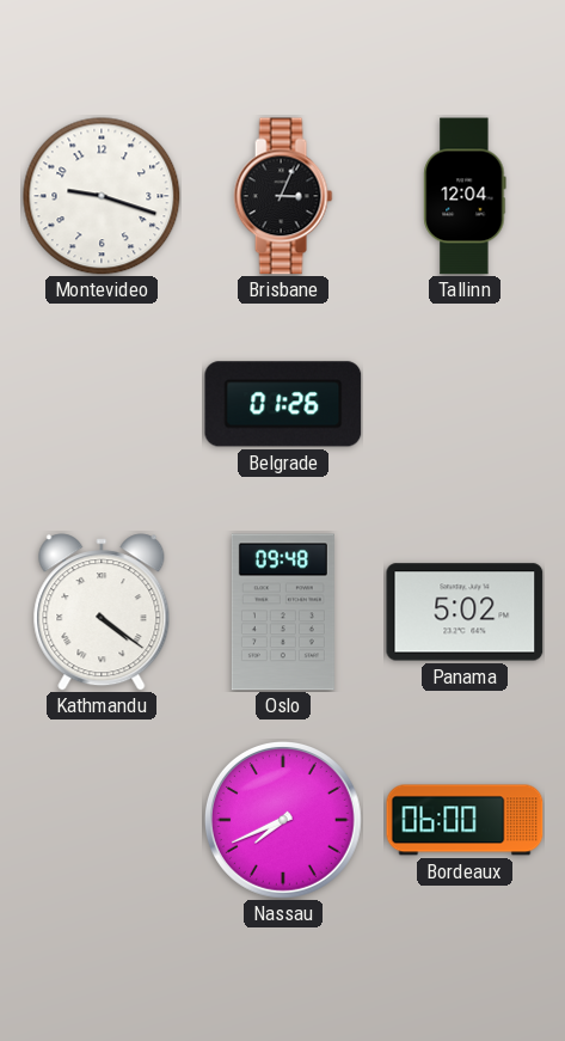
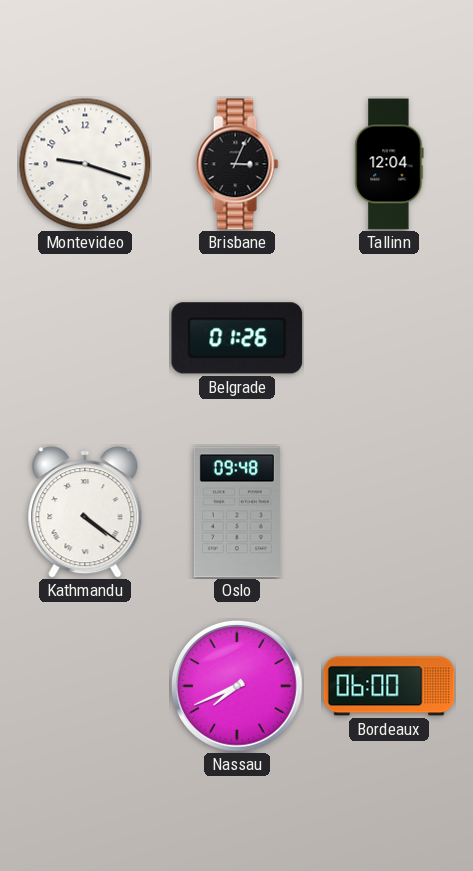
Panama: 5:02 -> none (465, 612)
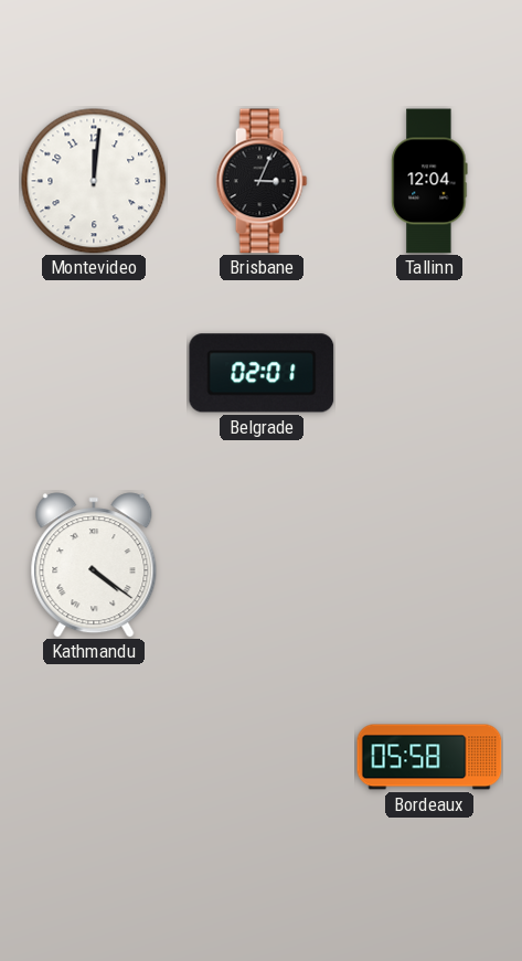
Montevideo: 9:18 -> 12:01 (94, 181)
Belgrade: 01:26 -> 02:01 (262, 373)
Oslo: 09:48 -> none (237, 512)
Nassau: 7:41 -> none (237, 686)
Bordeaux: 06:00 -> 05:58 (429, 757)
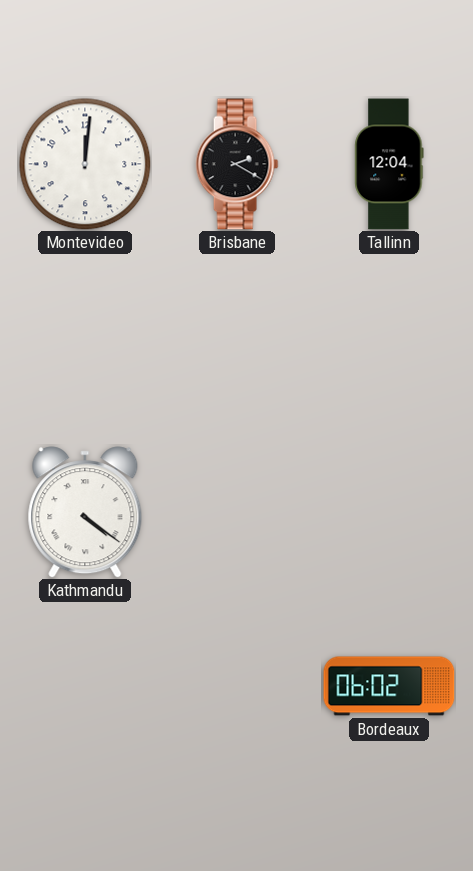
Brisbane: 3:04 -> 2:20 (237, 164)
Belgrade: 02:01 -> none (262, 373)
Bordeaux: 05:58 -> 06:02 (389, 686)
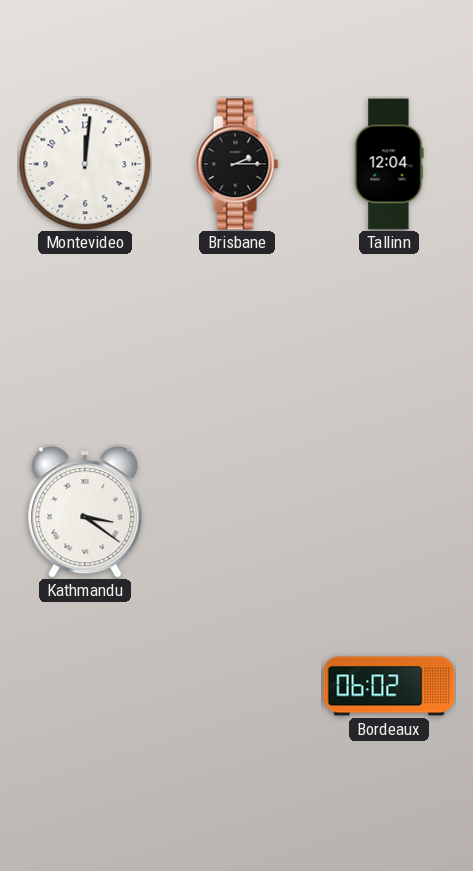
Brisbane: 2:20 -> 2:15 (237, 164)
Kathmandu: 4:21 -> 3:21 (85, 512)
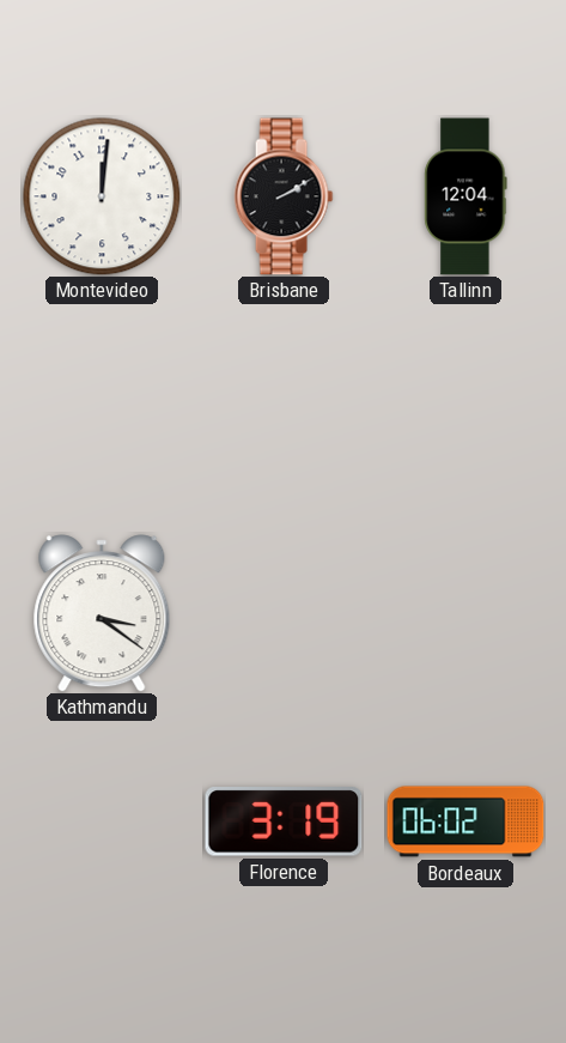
Brisbane: 2:15 -> 2:10 (284, 196)
Florence: none -> 3:19 (284, 821)
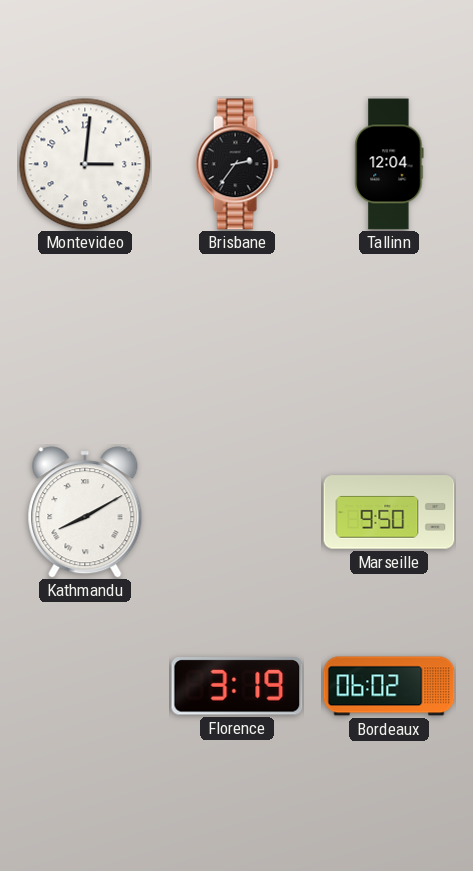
Montevideo: 12:01 -> 3:01 (85, 164)
Brisbane: 2:10 -> 2:36 (237, 164)
Kathmandu: 3:21 -> 8:10 (85, 512)
Marseille: none -> 9:50 (389, 512)
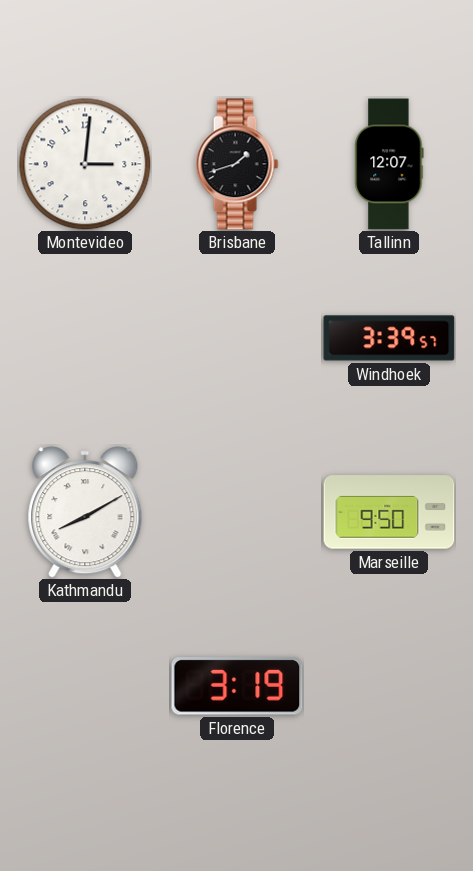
Brisbane: 2:36 -> 1:42 (237, 164)
Tallinn: 12:04 -> 12:07 (389, 164)
Windhoek: none -> 3:39 (389, 338)
Bordeaux: 06:02 -> none (389, 686)
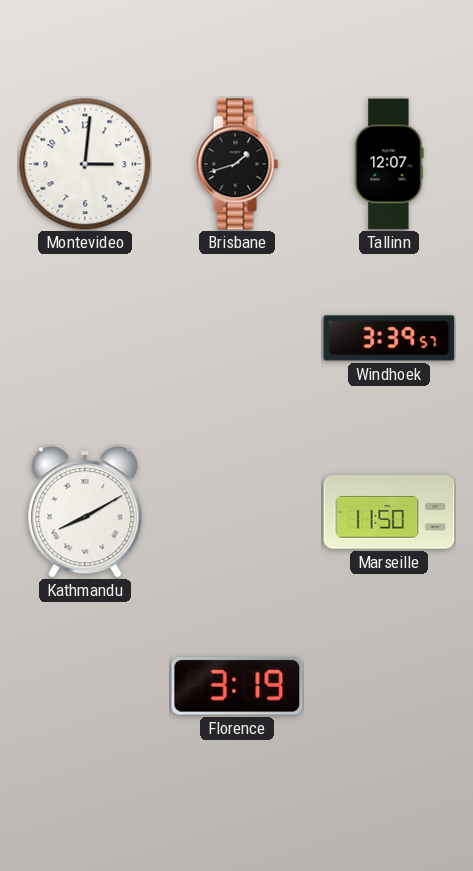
Marseille: 9:50 -> 11:50 (389, 512)
